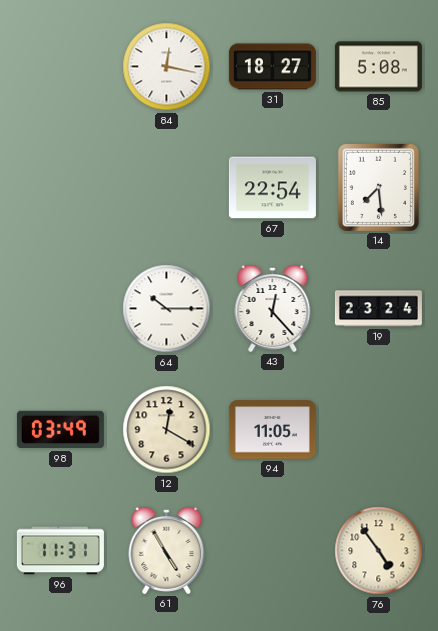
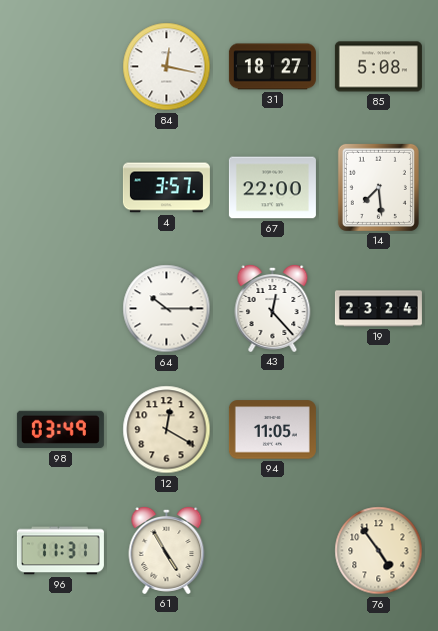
4: none -> 3:57 (166, 188)
67: 22:54 -> 22:00 (272, 188)
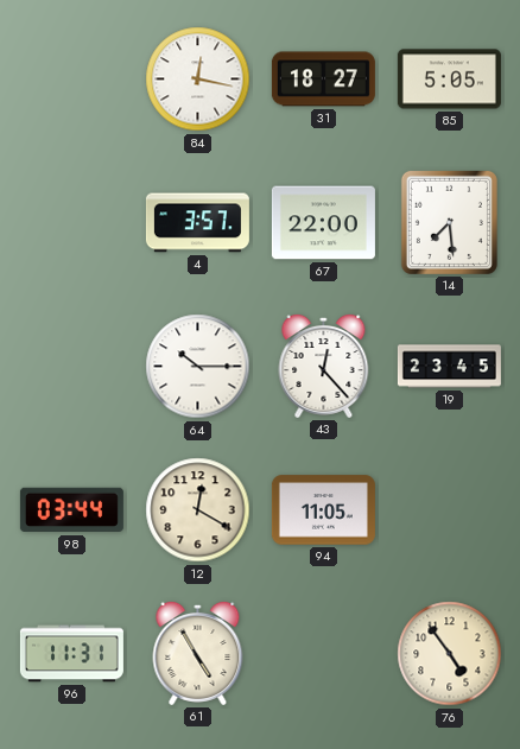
85: 5:08 -> 5:05 (449, 80)
19: 23:24 -> 23:45 (449, 367)
98: 03:49 -> 03:44 (71, 510)
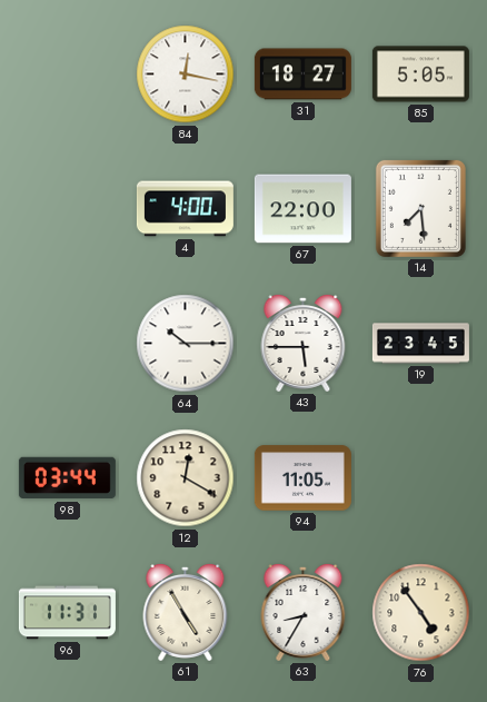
4: 3:57 -> 4:00 (185, 209)
43: 12:23 -> 5:45 (304, 343)
63: none -> 8:35 (304, 612)
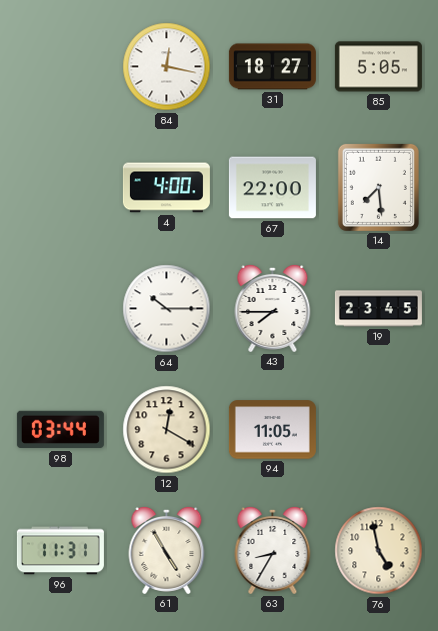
43: 5:45 -> 7:45 (273, 308)
76: 4:54 -> 4:58 (379, 551)
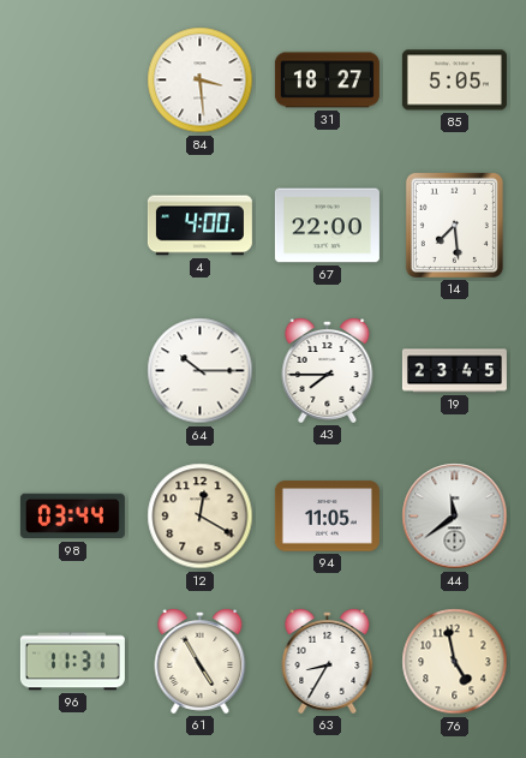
84: 12:17 -> 3:29 (201, 80)
44: none -> 11:39 (455, 517)
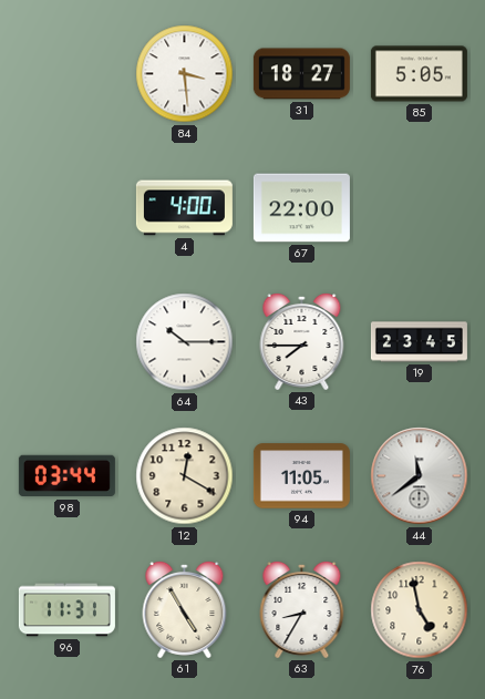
14: 7:29 -> none (454, 225)
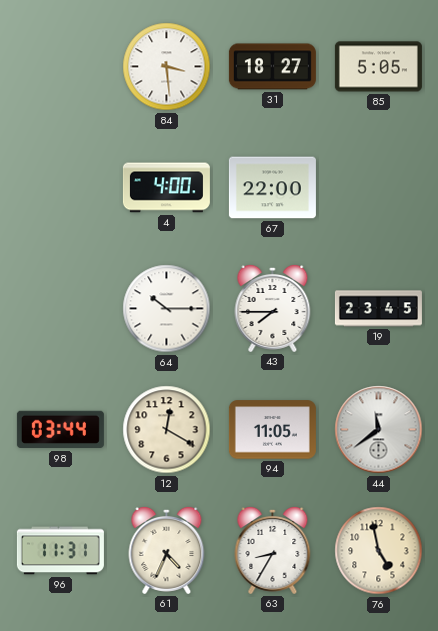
61: 4:55 -> 4:34 (167, 550)
